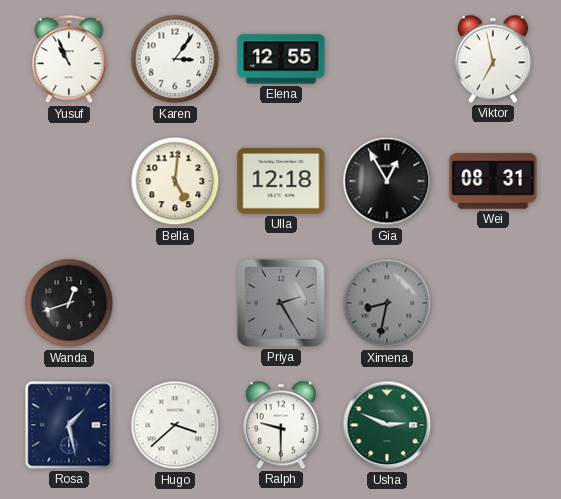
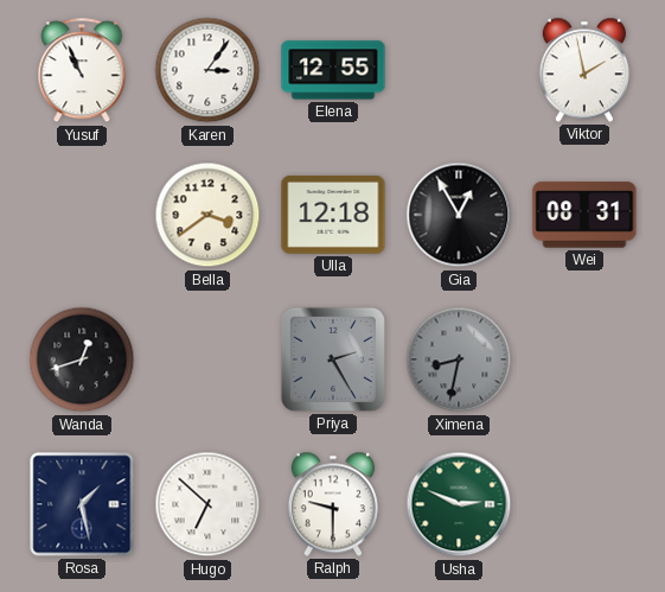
Viktor: 6:58 -> 1:58 (584, 70)
Bella: 5:01 -> 3:39 (207, 215)
Hugo: 3:38 -> 6:52 (207, 504)
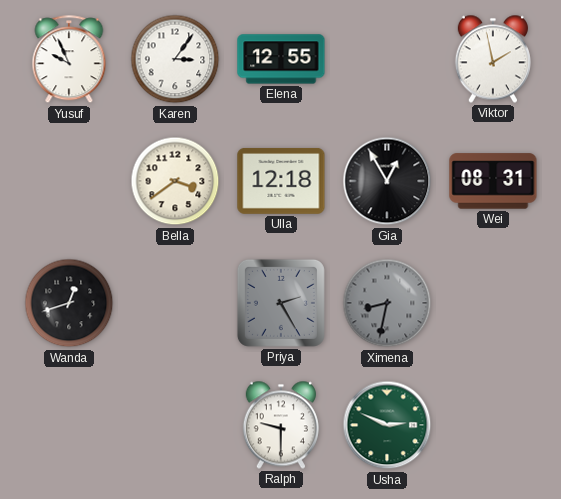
Yusuf: 10:56 -> 9:56 (69, 60)
Rosa: 1:28 -> none (82, 504)
Hugo: 6:52 -> none (207, 504)
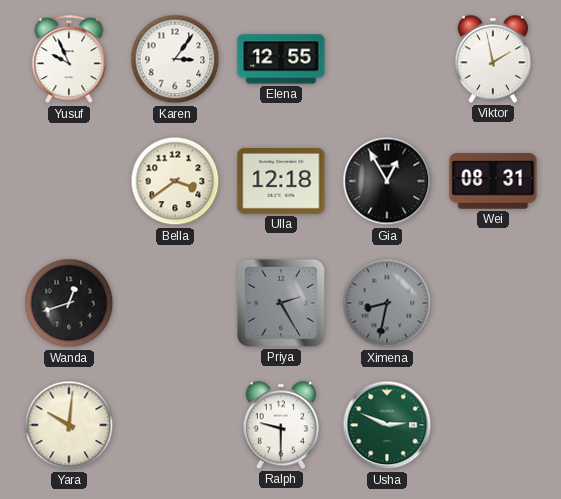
Yara: none -> 10:01 (69, 425)
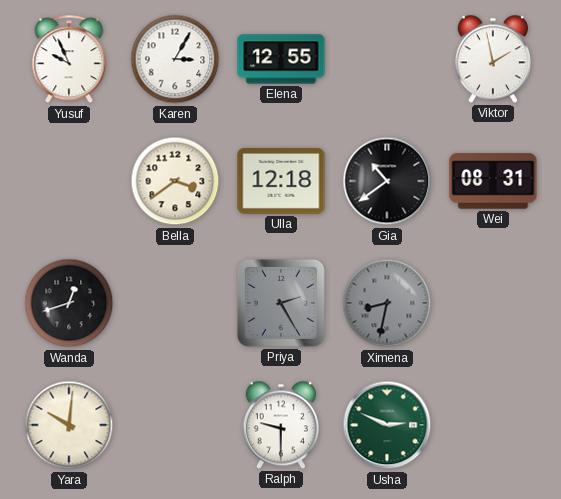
Karen: 3:06 -> 3:05 (175, 59)
Gia: 12:55 -> 10:39 (387, 181)
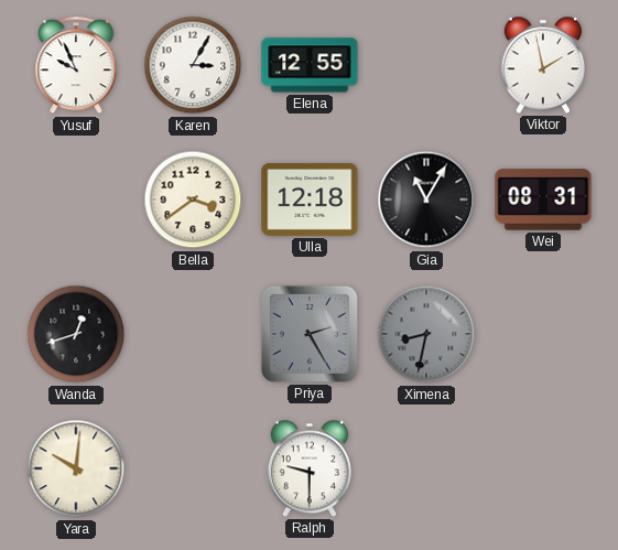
Gia: 10:39 -> 11:05 (426, 199)
Usha: 2:49 -> none (387, 425)
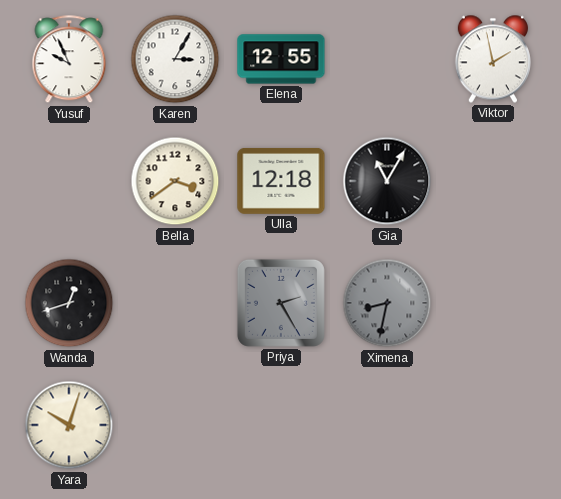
Wei: 08:31 -> none (543, 199)
Yara: 10:01 -> 10:03 (69, 425)
Ralph: 9:30 -> none (310, 468)
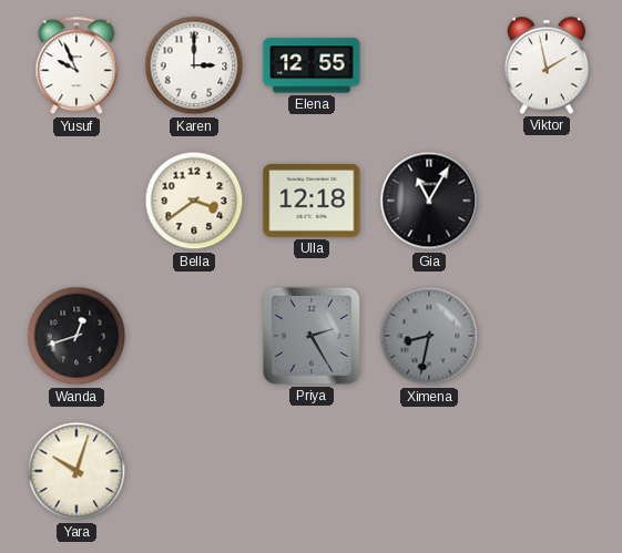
Karen: 3:05 -> 3:00 (194, 65)
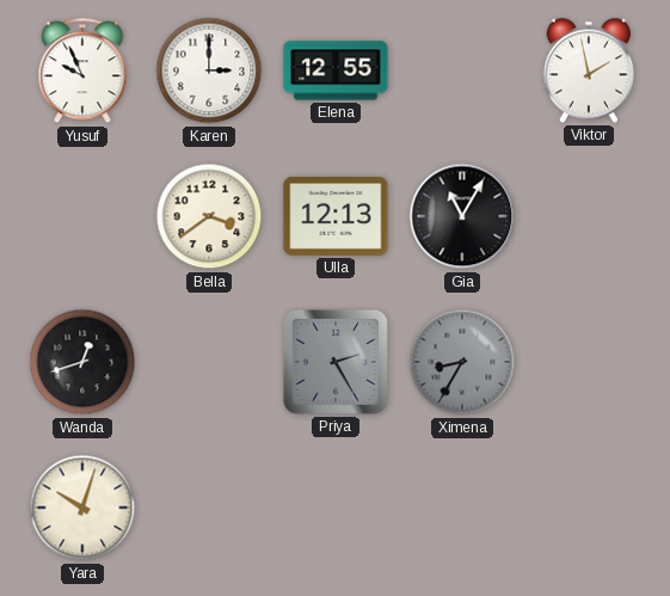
Ulla: 12:18 -> 12:13 (336, 216)
Ximena: 8:32 -> 8:35 (462, 362)
